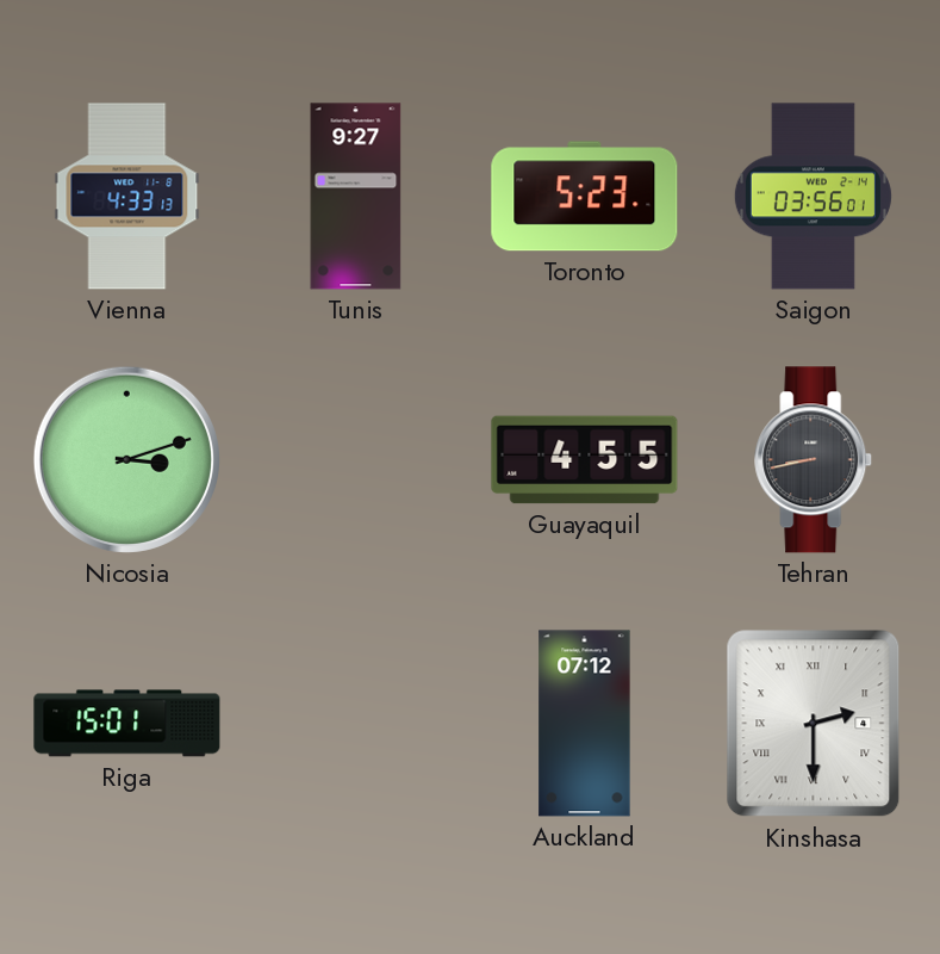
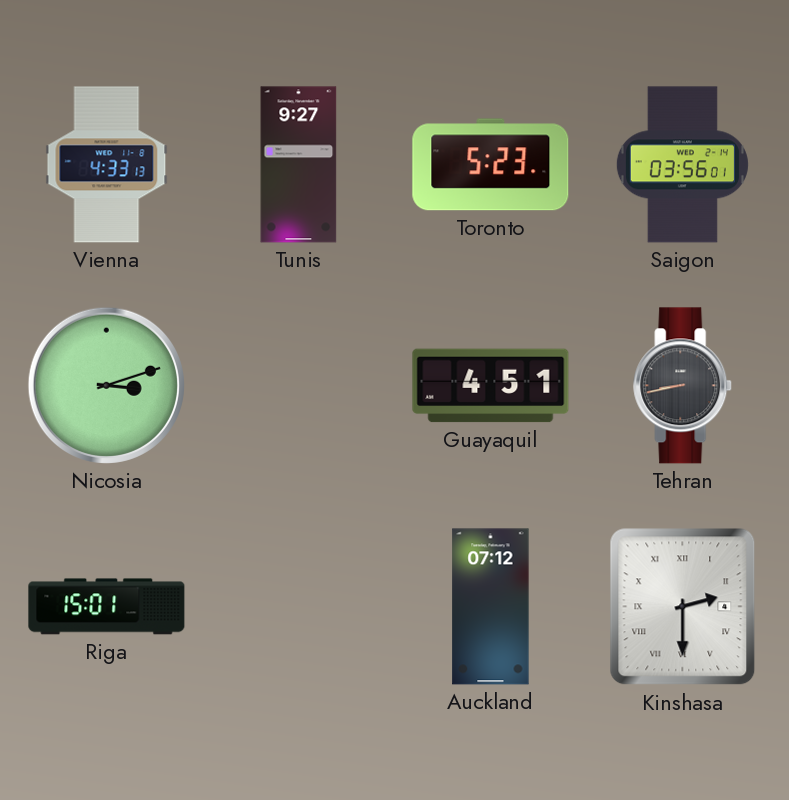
Guayaquil: 4:55 -> 4:51 (491, 386)
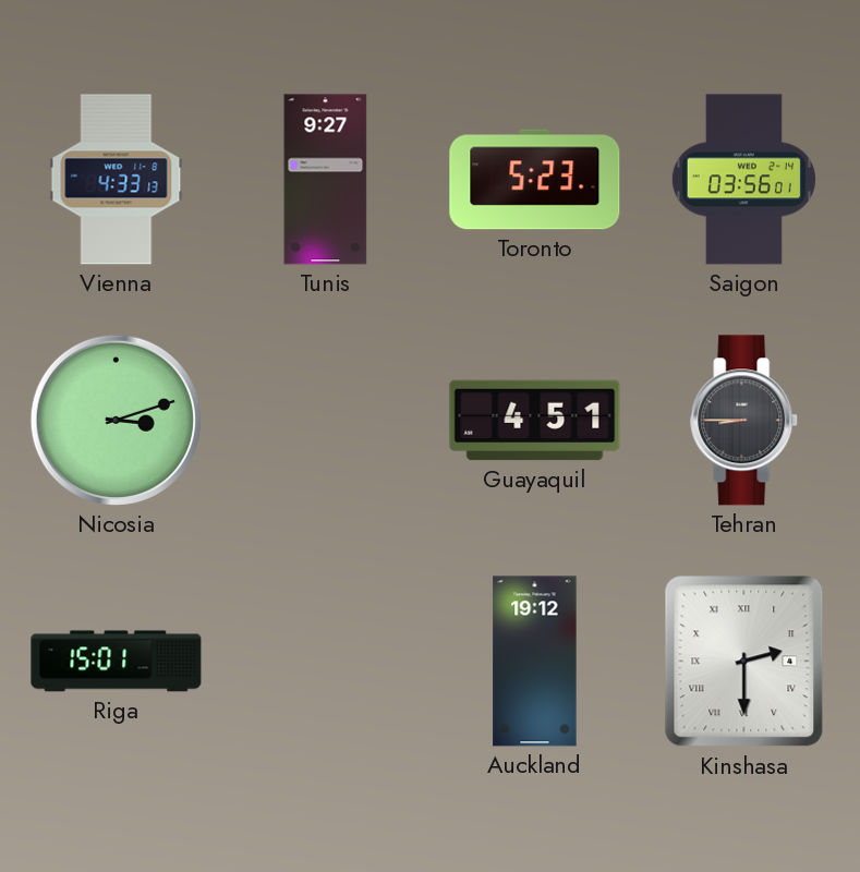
Tehran: 8:43 -> 8:45 (744, 421)
Auckland: 07:12 -> 19:12 (535, 662)
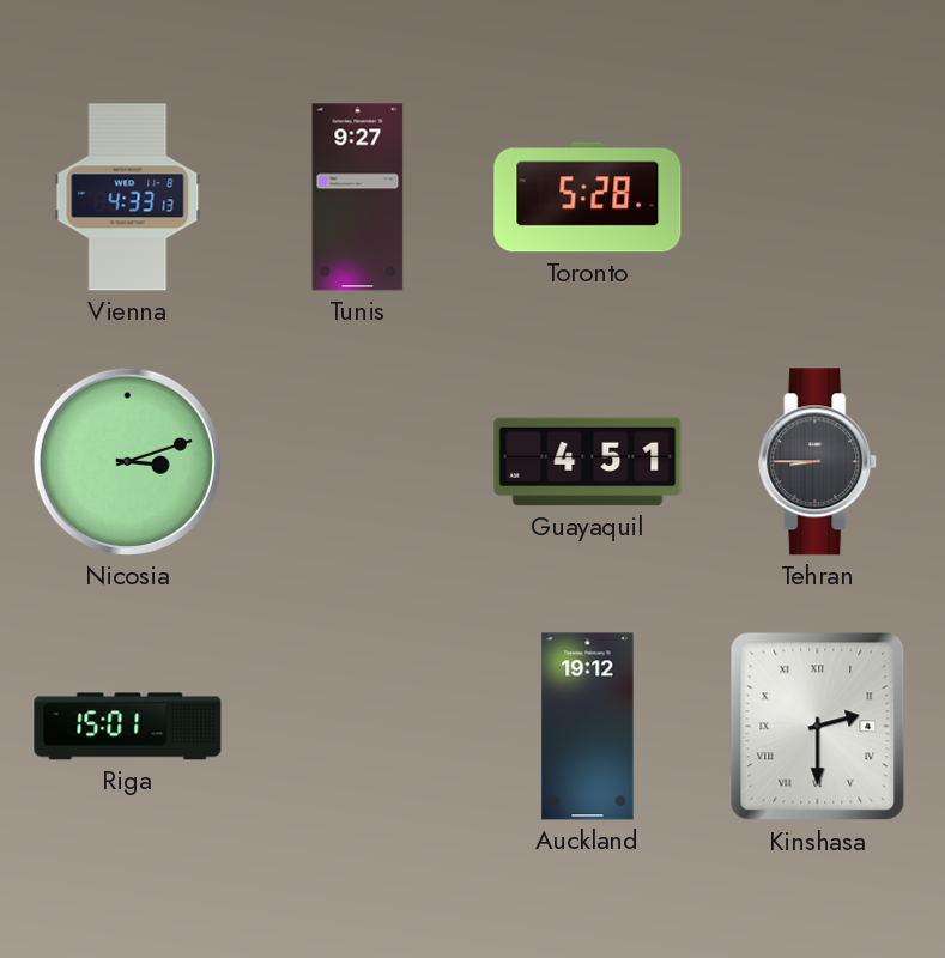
Toronto: 5:23 -> 5:28 (588, 198)
Saigon: 03:56 -> none (743, 180)
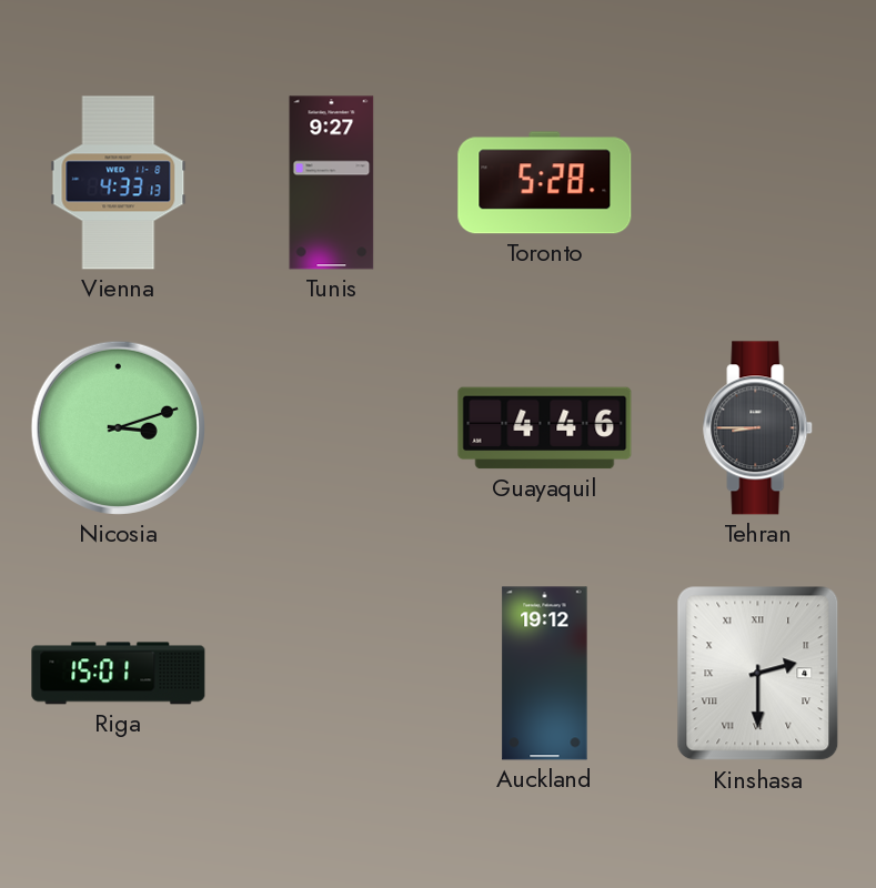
Guayaquil: 4:51 -> 4:46 (545, 428)
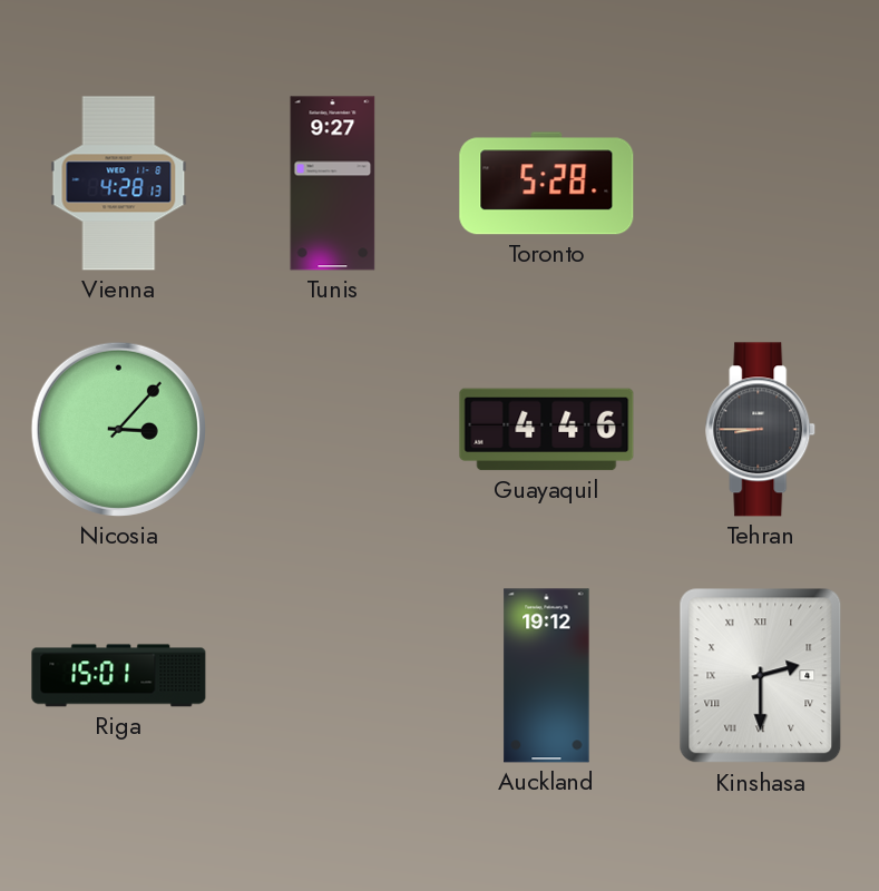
Vienna: 4:33 -> 4:28 (119, 184)
Nicosia: 3:12 -> 3:07 (118, 429)
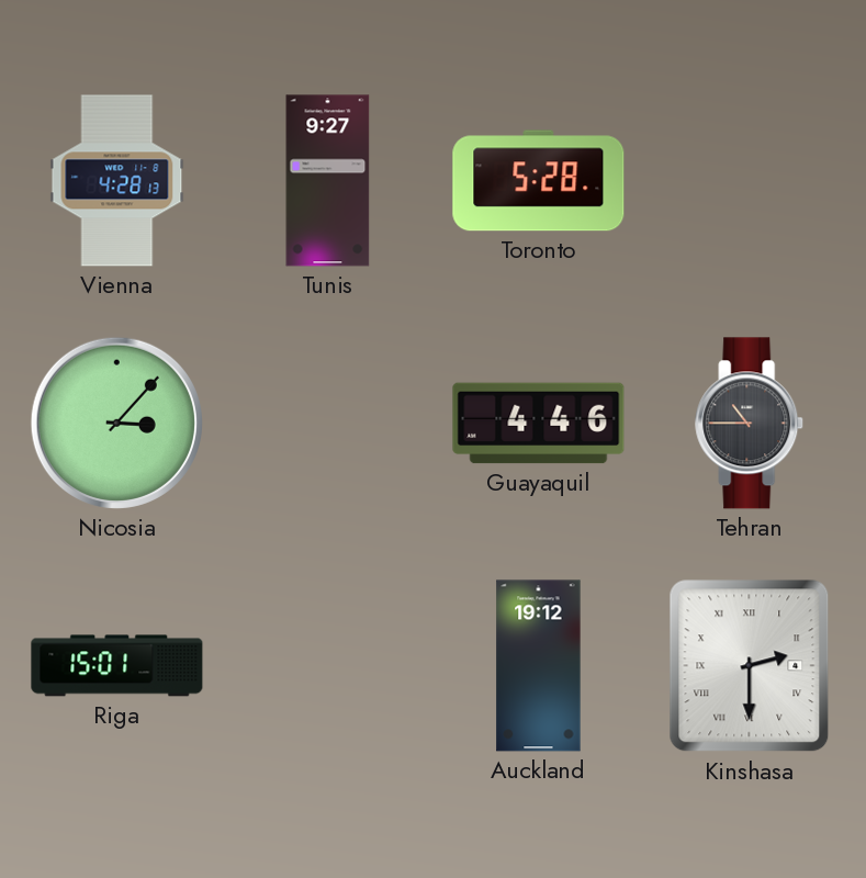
Tehran: 8:45 -> 10:45 (750, 424)
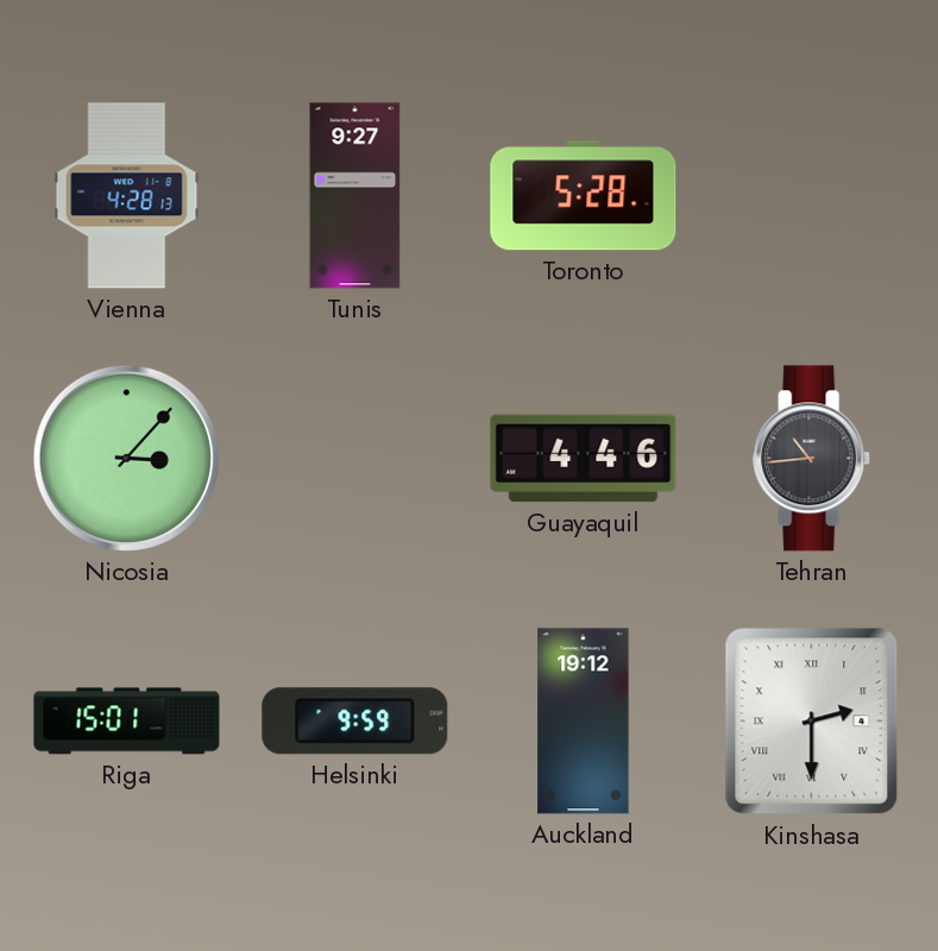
Tehran: 10:45 -> 10:44 (812, 459)
Helsinki: none -> 9:59 (355, 722)
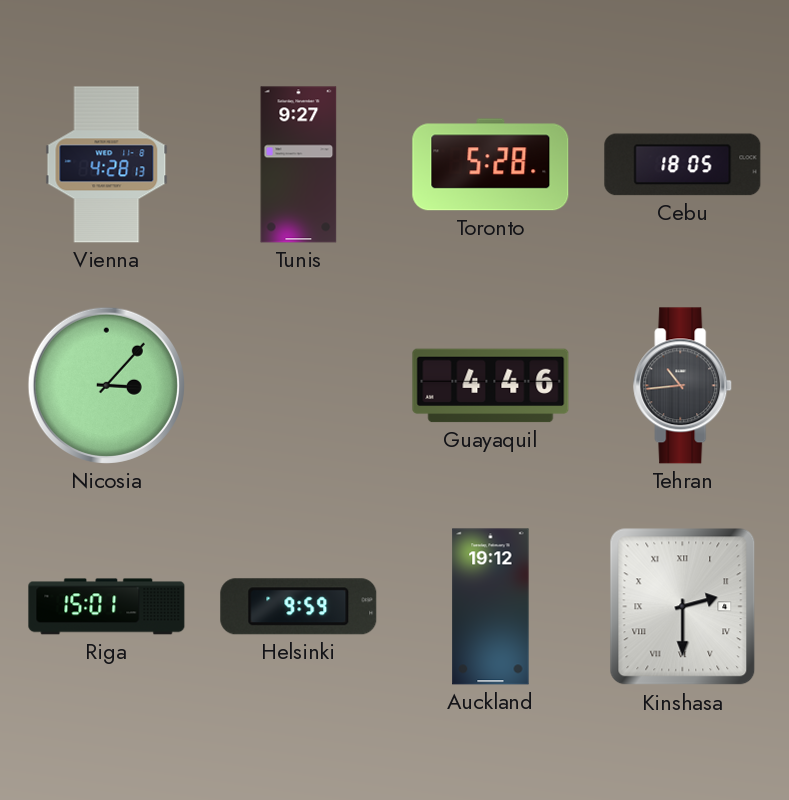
Cebu: none -> 18:05 (683, 165)
